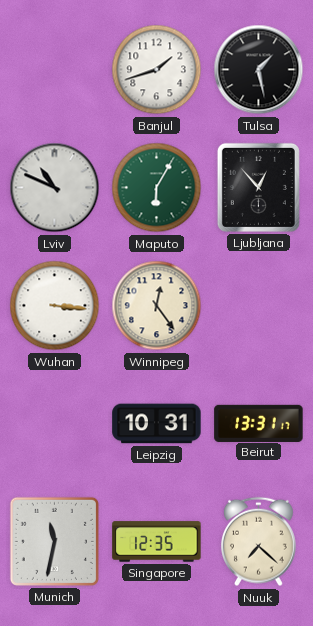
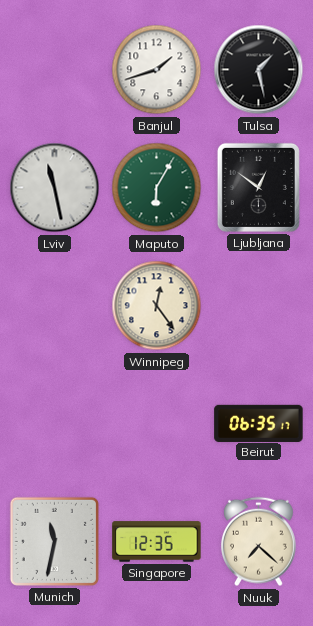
Lviv: 10:49 -> 11:28 (55, 188)
Ljubljana: 12:53 -> 12:51 (258, 187)
Wuhan: 3:16 -> none (55, 306)
Leipzig: 10:31 -> none (157, 424)
Beirut: 13:31 -> 06:35 (259, 423)
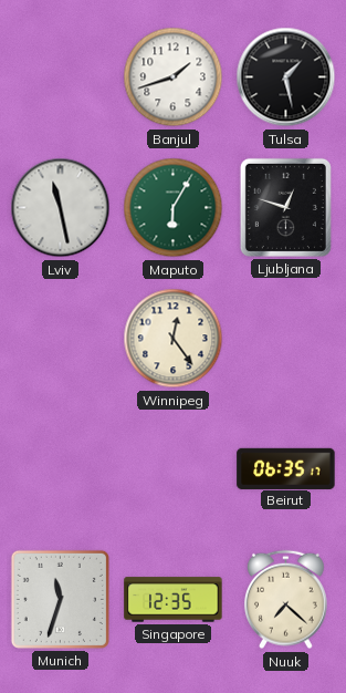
Ljubljana: 12:51 -> 12:48 (285, 207)
Munich: 11:32 -> 11:33 (60, 599)
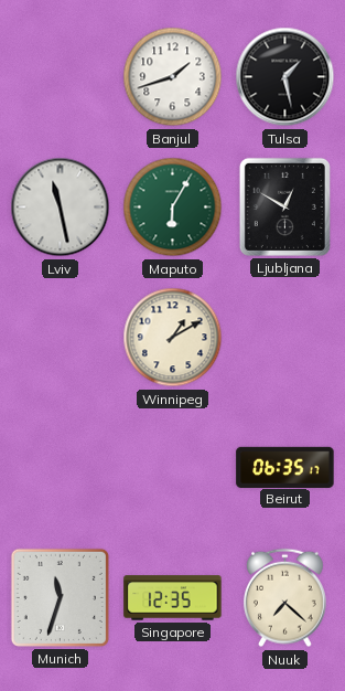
Ljubljana: 12:48 -> 12:50 (284, 206)
Winnipeg: 12:24 -> 1:10 (173, 338)
